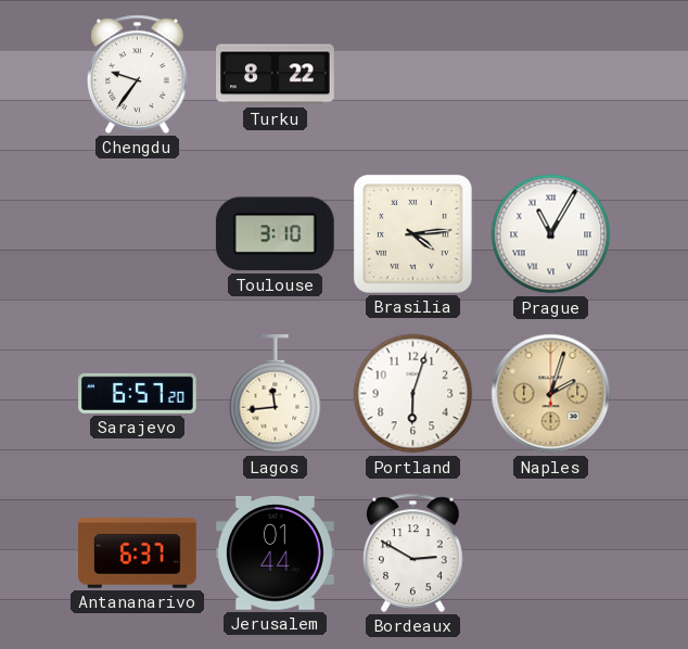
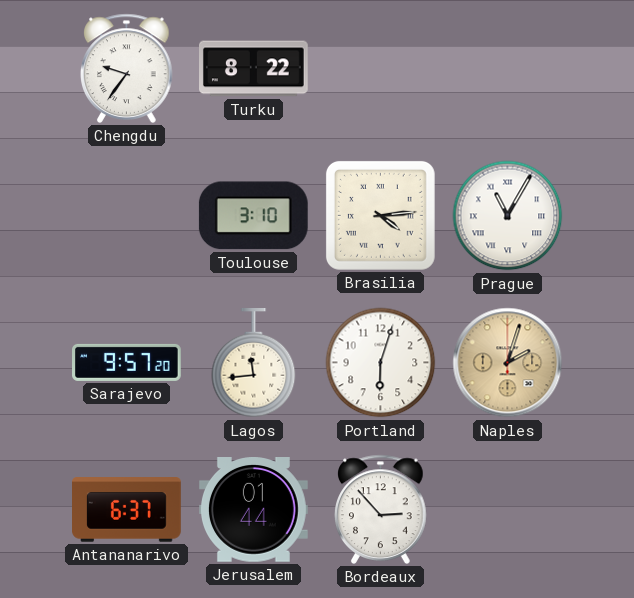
Sarajevo: 6:57 -> 9:57 (127, 362)
Bordeaux: 2:50 -> 2:53 (381, 509)
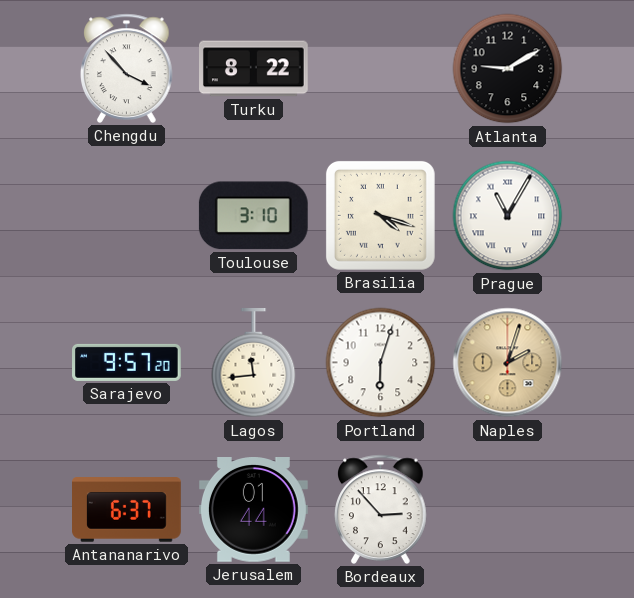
Chengdu: 9:36 -> 3:53 (127, 68)
Atlanta: none -> 9:10 (508, 69)
Brasilia: 4:14 -> 4:18 (380, 215)
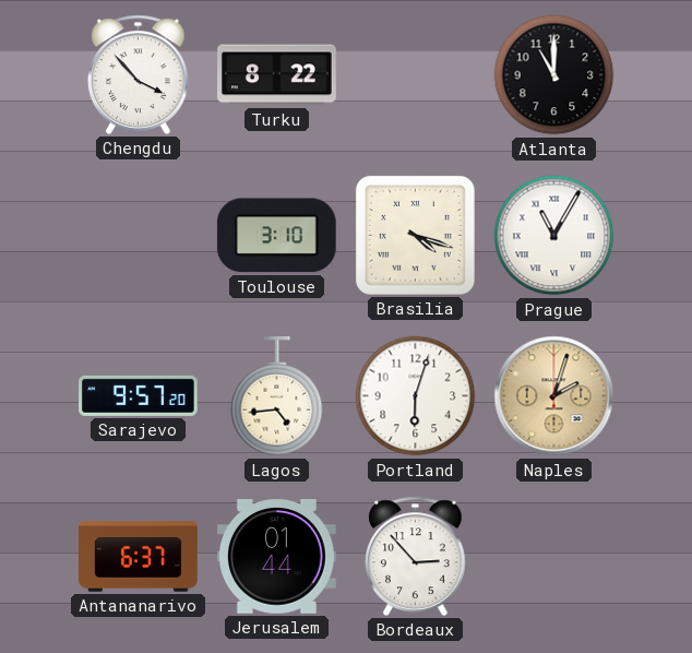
Atlanta: 9:10 -> 11:00 (554, 75)
Lagos: 11:44 -> 4:44 (277, 397)
